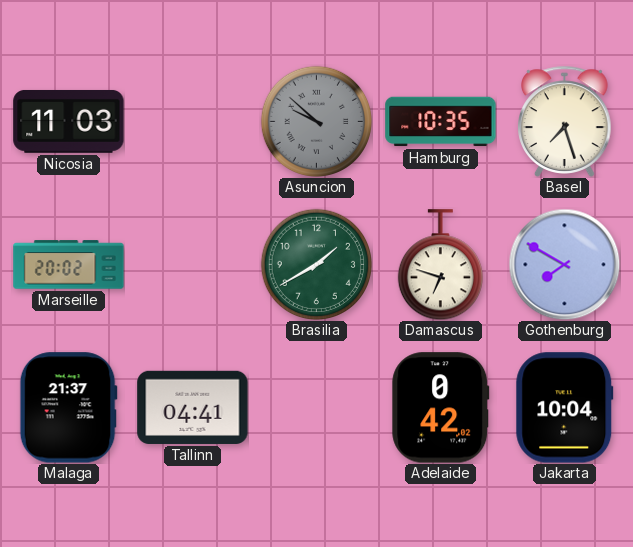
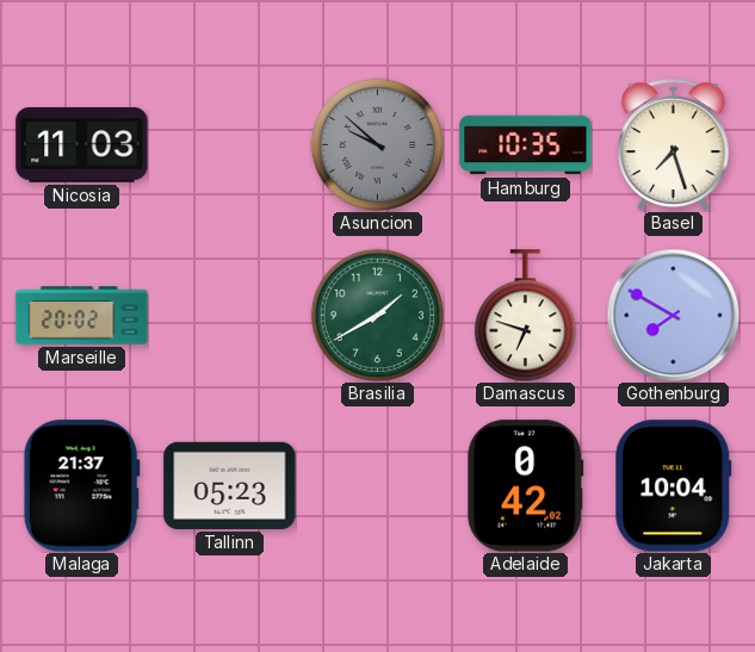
Tallinn: 04:41 -> 05:23 (230, 485)
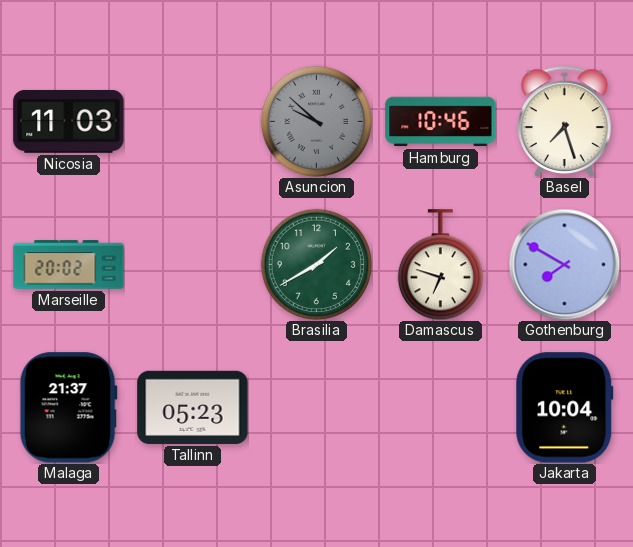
Hamburg: 10:35 -> 10:46 (441, 122)
Adelaide: 0:42 -> none (526, 486)
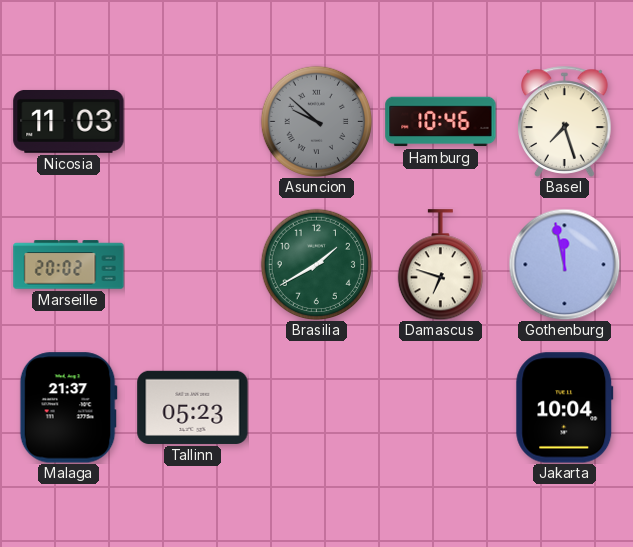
Gothenburg: 7:50 -> 11:58 (564, 264)
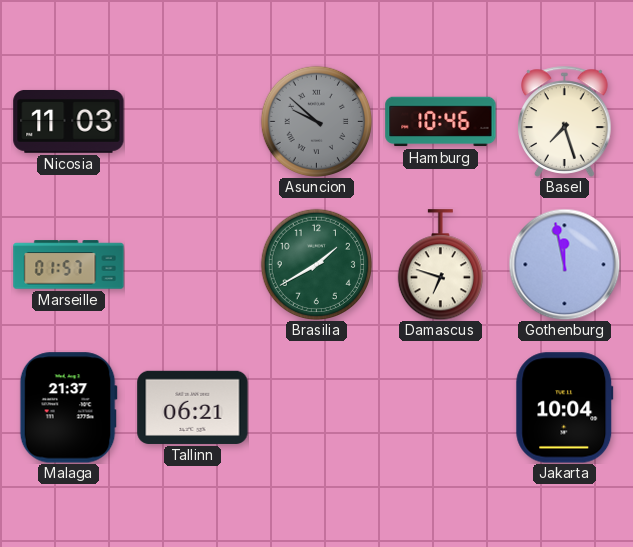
Marseille: 20:02 -> 01:57 (69, 265)
Tallinn: 05:23 -> 06:21 (193, 407)
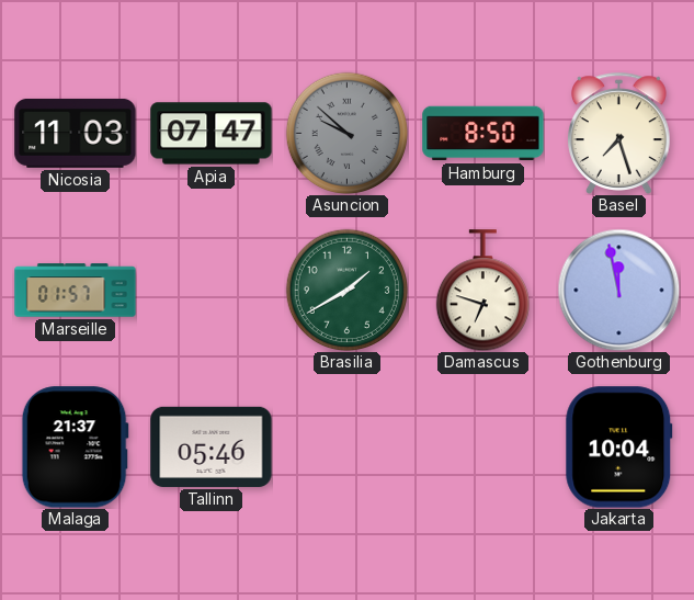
Apia: none -> 07:47 (212, 134)
Hamburg: 10:46 -> 8:50 (483, 134)
Tallinn: 06:21 -> 05:46 (212, 446)
